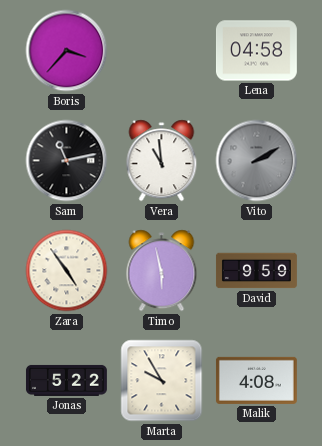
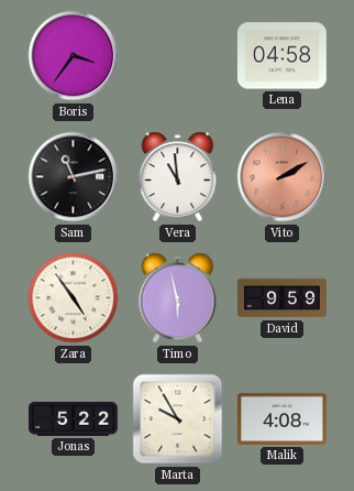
Boris: 3:37 -> 3:36 (74, 56)
Vito dial: grey -> salmon (283, 177)
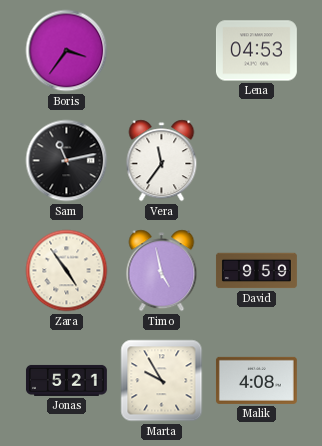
Lena: 04:58 -> 04:53 (256, 51)
Vera: 10:59 -> 11:36 (162, 161)
Vito: 2:10 -> none (283, 177)
Timo: 5:58 -> 4:58 (162, 271)
Jonas: 5:22 -> 5:21 (66, 380)
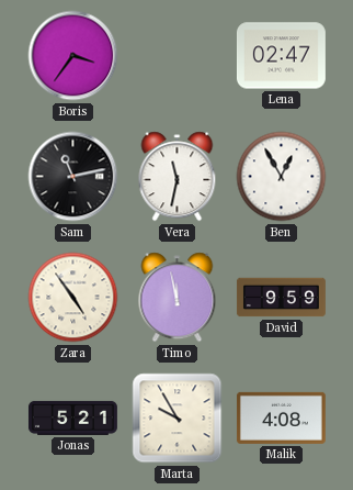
Lena: 04:53 -> 02:47 (281, 56)
Vera: 11:36 -> 11:32 (178, 177)
Ben: none -> 12:55 (282, 177)
Timo: 4:58 -> 11:58 (178, 298)
